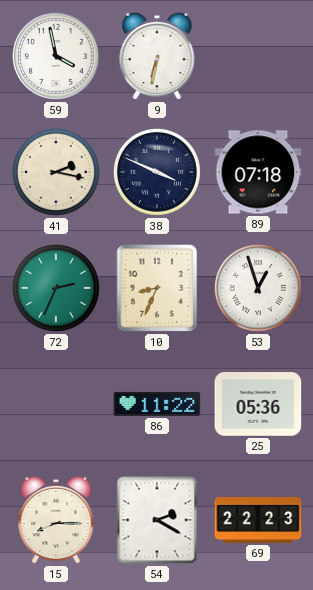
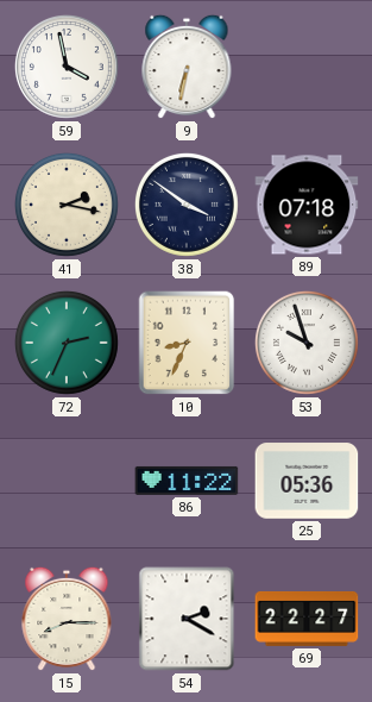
38: 3:49 -> 3:51 (187, 205)
53: 12:57 -> 9:57 (307, 343)
69: 22:23 -> 22:27 (307, 619)
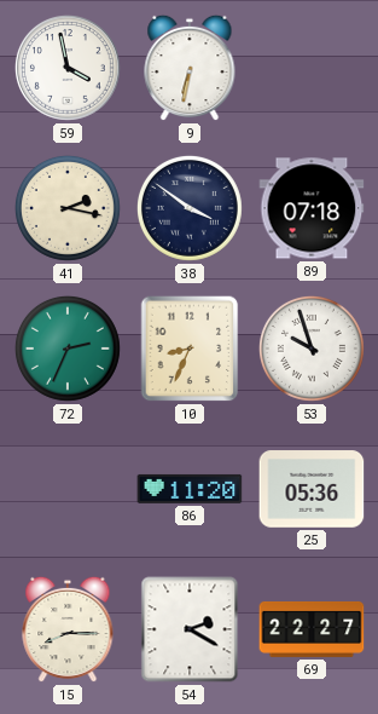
86: 11:22 -> 11:20 (190, 489)
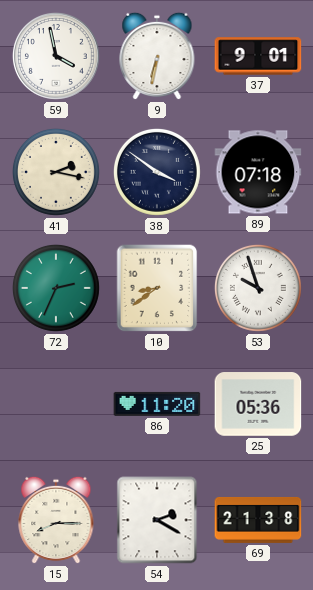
37: none -> 9:01 (258, 56)
10: 8:34 -> 8:39 (157, 288)
69: 22:27 -> 21:38 (258, 520)
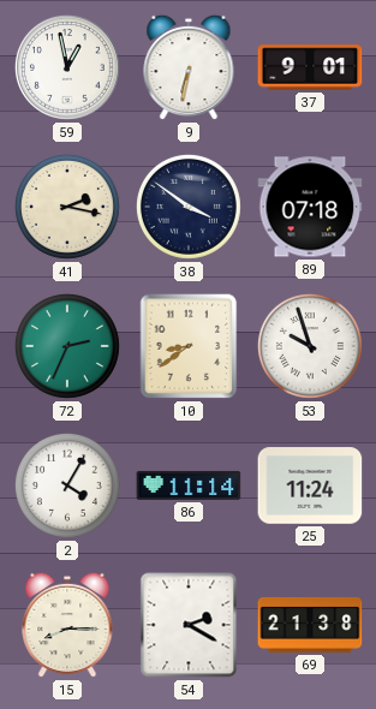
59: 3:58 -> 12:58 (67, 67)
2: none -> 4:05 (67, 485)
86: 11:20 -> 11:14 (189, 485)
25: 05:36 -> 11:24 (310, 485)
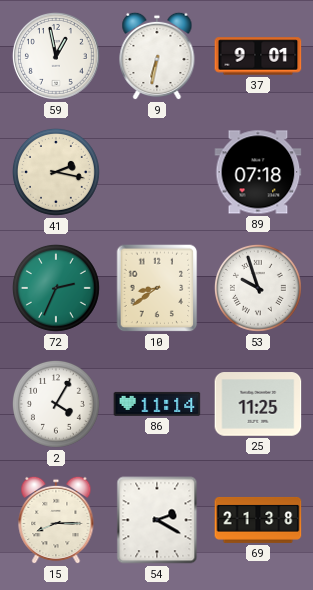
38: 3:51 -> none (189, 207)
25: 11:24 -> 11:25 (258, 404)
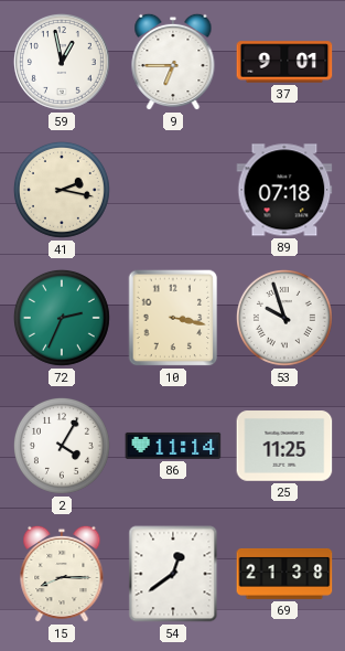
9: 6:32 -> 6:45 (173, 62)
10: 8:39 -> 3:17 (173, 318)
54: 2:20 -> 12:39 (173, 574)
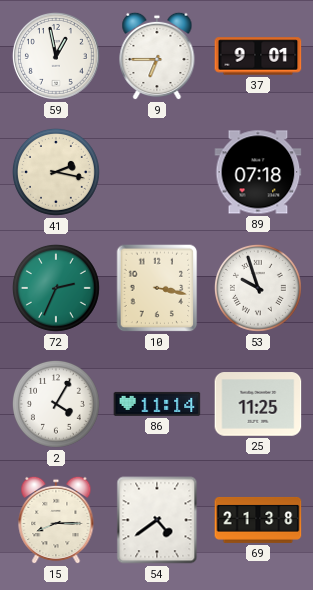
54: 12:39 -> 4:39 (157, 520)
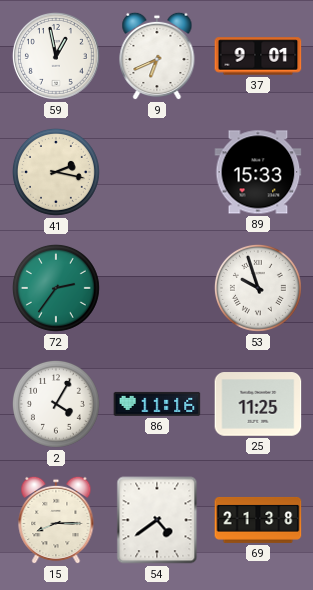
9: 6:45 -> 6:41 (157, 56)
89: 07:18 -> 15:33 (258, 172)
72: 2:34 -> 2:36 (56, 288)
10: 3:17 -> none (157, 288)
86: 11:14 -> 11:16 (157, 404)
